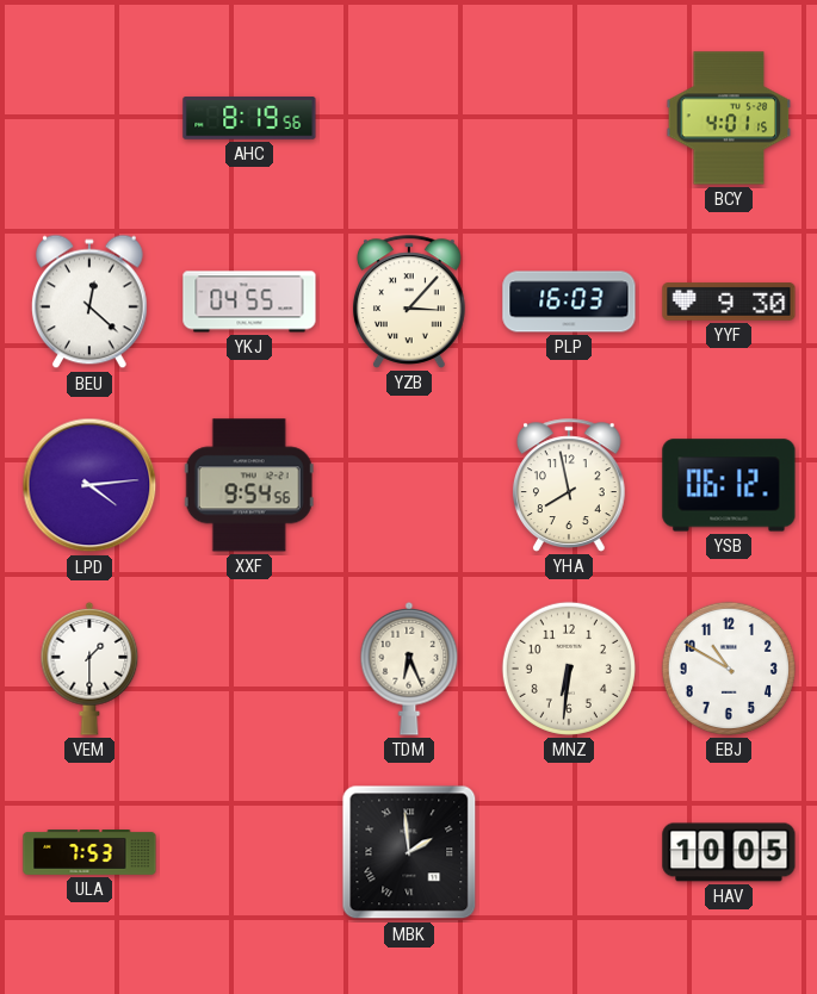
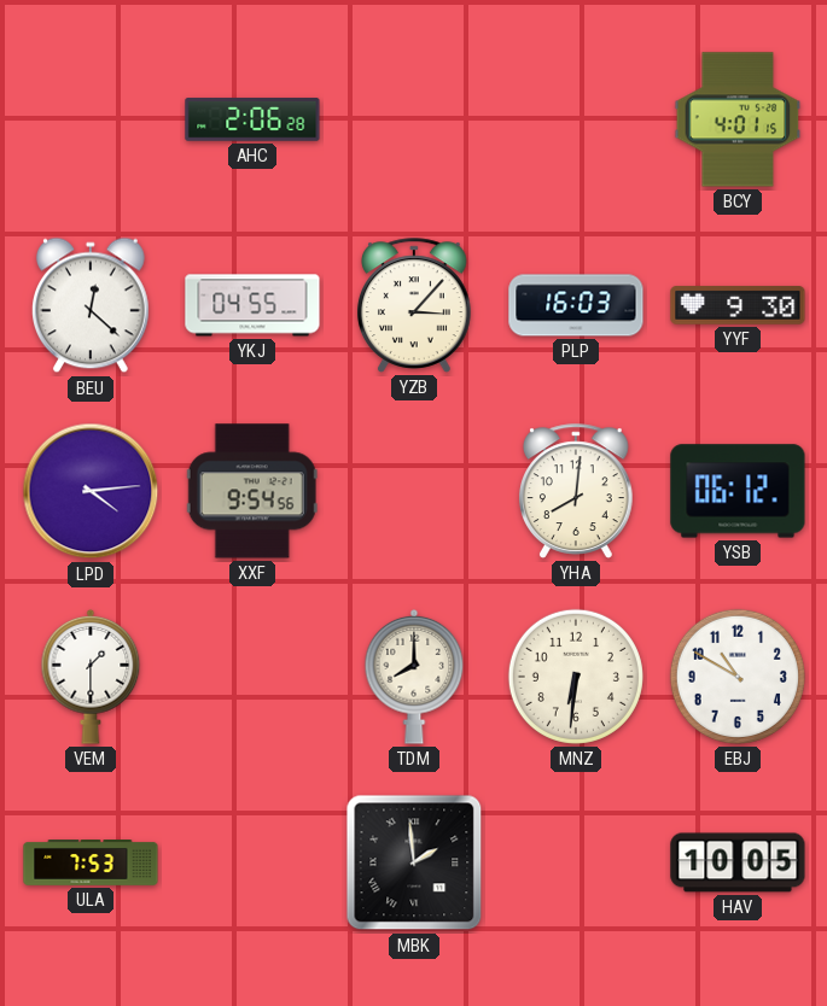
AHC: 8:19 -> 2:06 (252, 119)
YHA: 7:58 -> 8:01 (576, 491)
TDM: 6:26 -> 8:00 (414, 677)
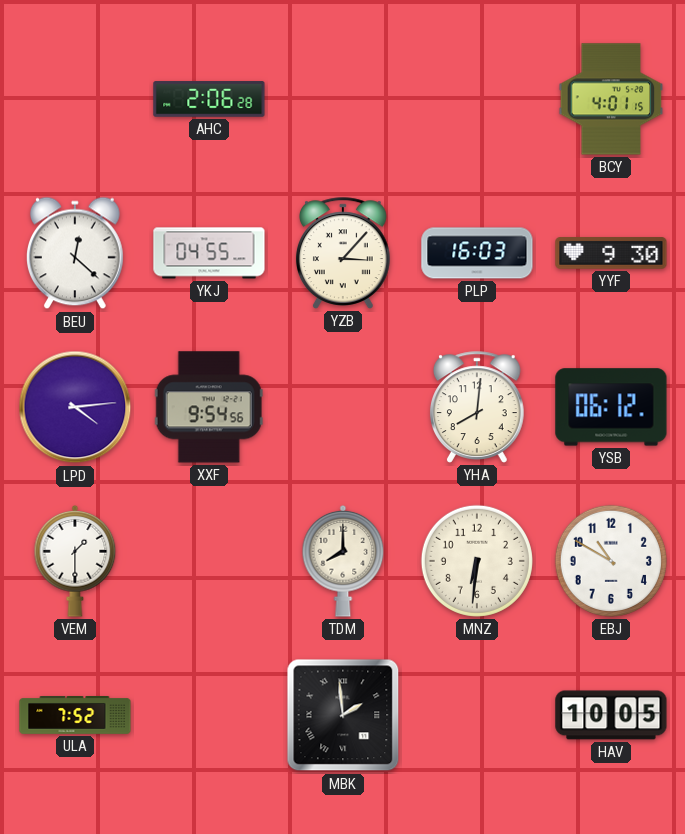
ULA: 7:53 -> 7:52 (75, 716)
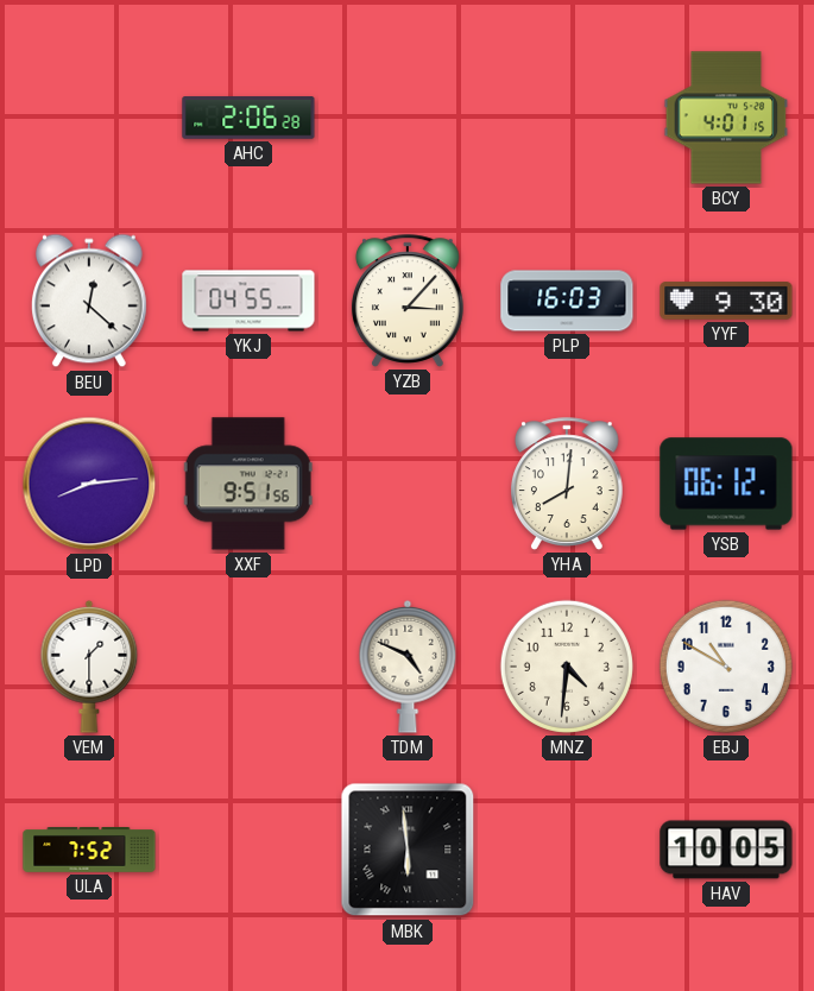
LPD: 4:14 -> 8:14 (89, 484)
XXF: 9:54 -> 9:51 (248, 484)
TDM: 8:00 -> 4:49 (408, 667)
MNZ: 6:31 -> 4:31 (567, 667)
MBK: 1:59 -> 5:59 (408, 850)
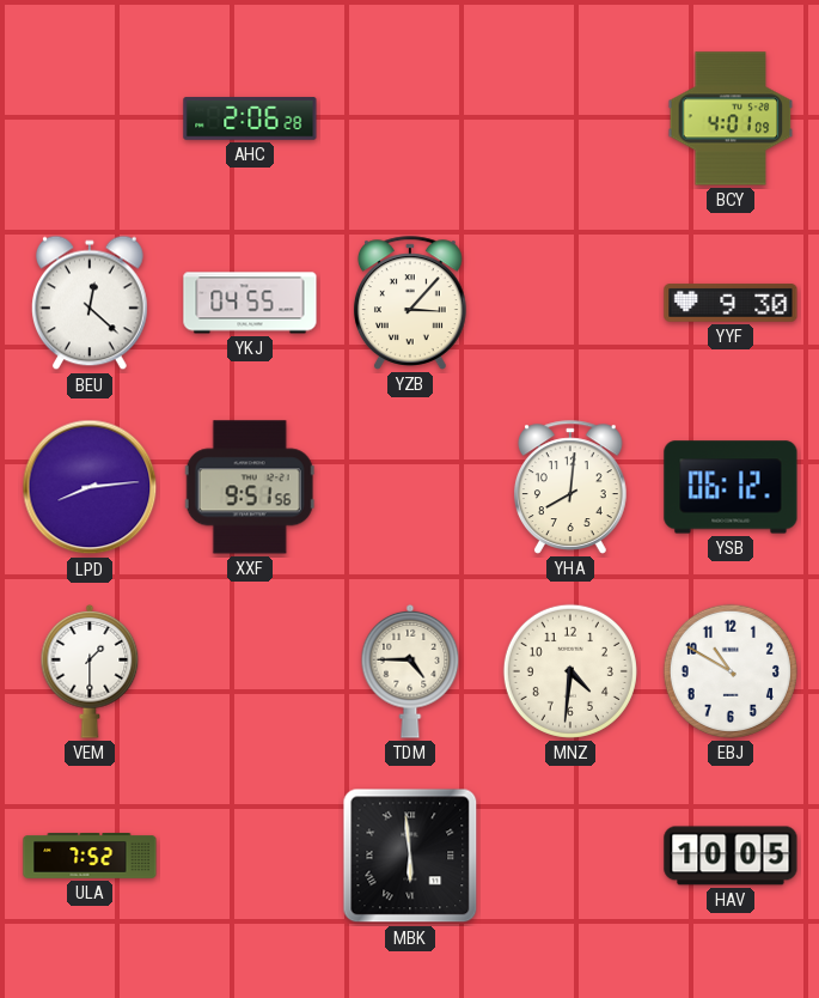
BCY: 4:01:15 -> 4:01:09 (731, 118)
PLP: 16:03 -> none (567, 301)
TDM: 4:49 -> 4:45 (410, 671)
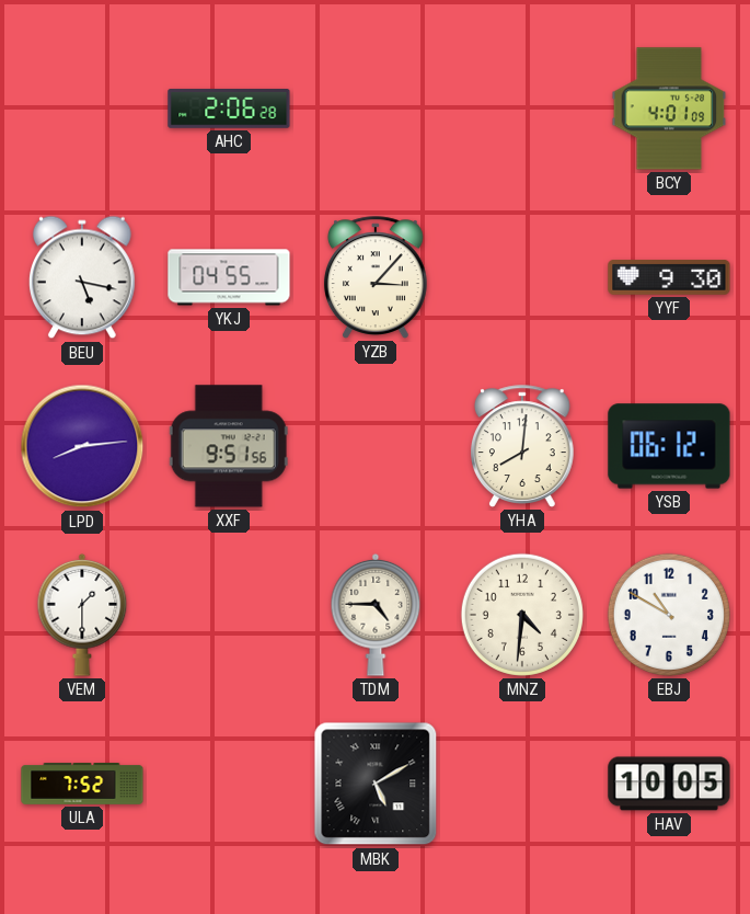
BEU: 12:22 -> 5:17 (82, 277)
MBK: 5:59 -> 5:10 (376, 784)
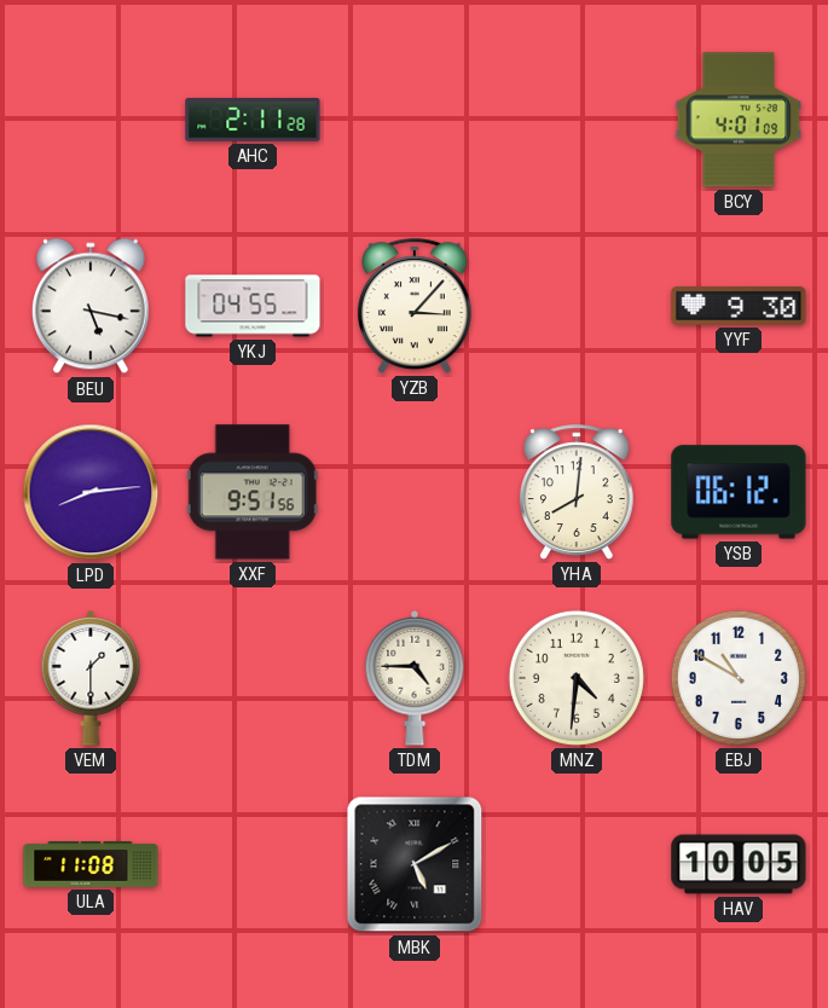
AHC: 2:06 -> 2:11 (253, 120)
ULA: 7:52 -> 11:08 (91, 865)
